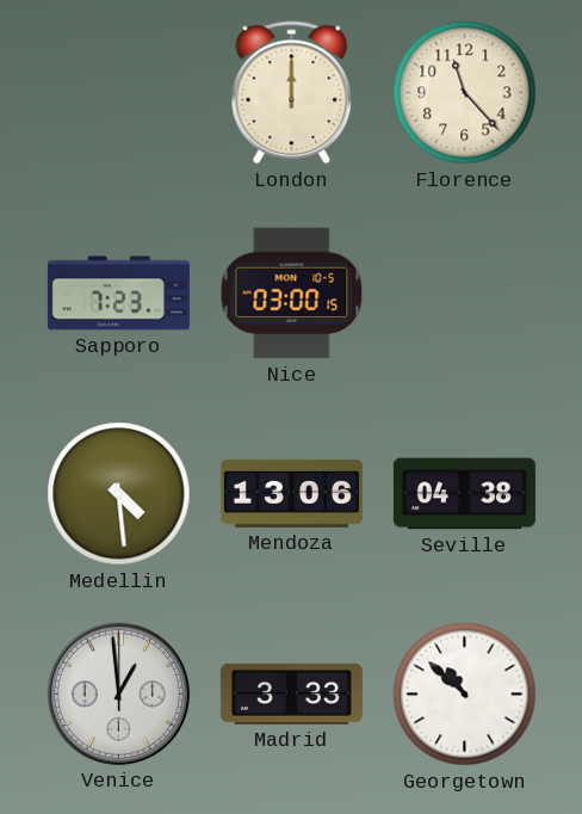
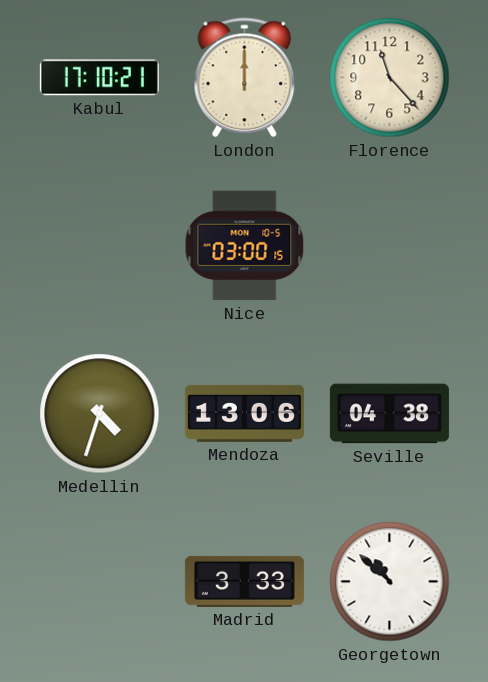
Kabul: none -> 17:10 (99, 78)
Sapporo: 7:23 -> none (118, 294)
Medellin: 4:29 -> 4:33 (100, 414)
Venice: 12:59 -> none (118, 693)
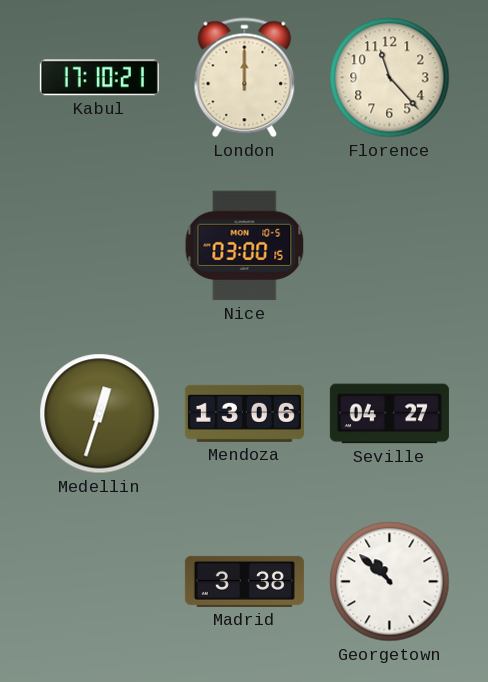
Medellin: 4:33 -> 12:33 (100, 414)
Seville: 04:38 -> 04:27 (389, 414)
Madrid: 3:33 -> 3:38 (244, 581)
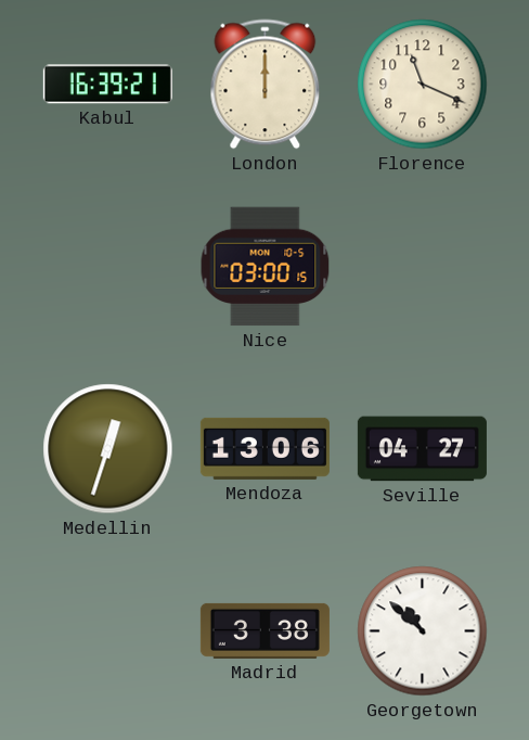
Kabul: 17:10 -> 16:39 (107, 85)
Florence: 11:23 -> 11:19 (423, 85)
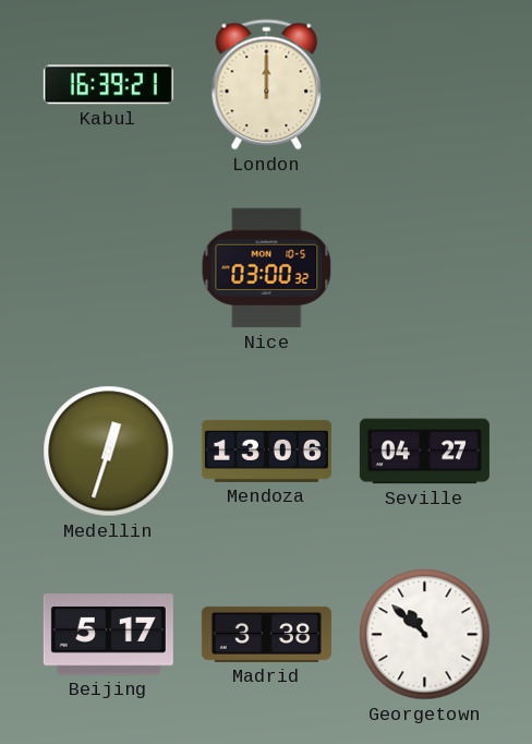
Florence: 11:19 -> none (423, 85)
Nice: 03:00:15 -> 03:00:32 (267, 268)
Beijing: none -> 5:17 (108, 635)
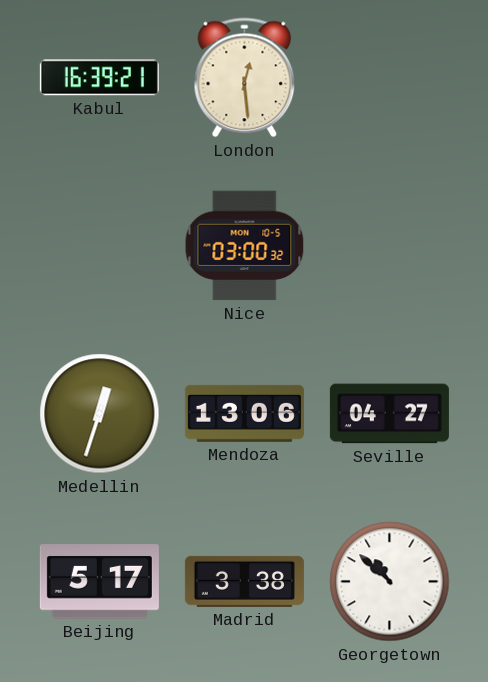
London: 12:00 -> 12:29 (245, 78)
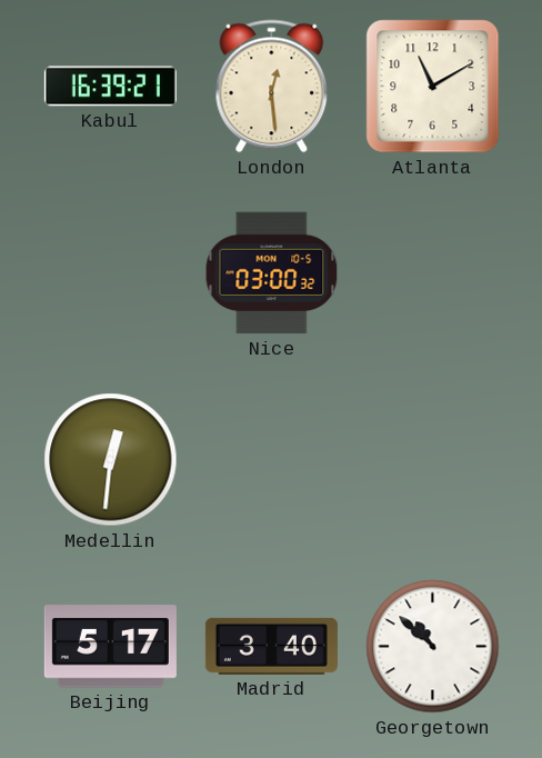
Atlanta: none -> 11:10 (433, 87)
Medellin: 12:33 -> 12:31 (111, 460)
Mendoza: 13:06 -> none (244, 413)
Seville: 04:27 -> none (389, 414)
Madrid: 3:38 -> 3:40 (271, 646)
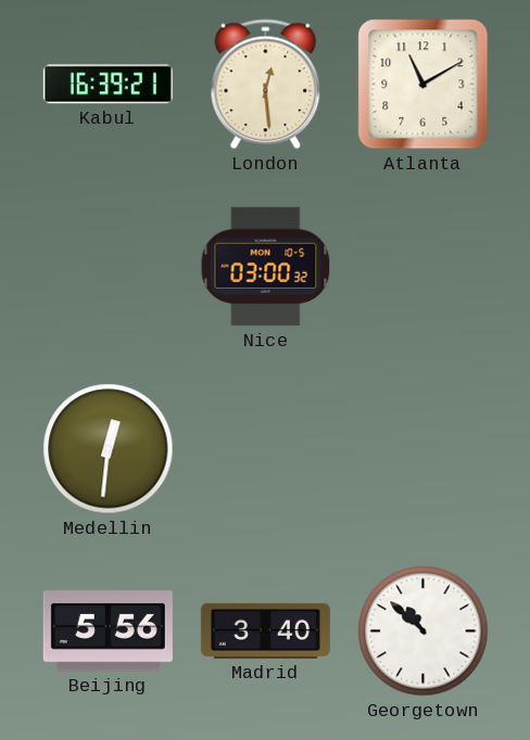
Beijing: 5:17 -> 5:56 (108, 631)
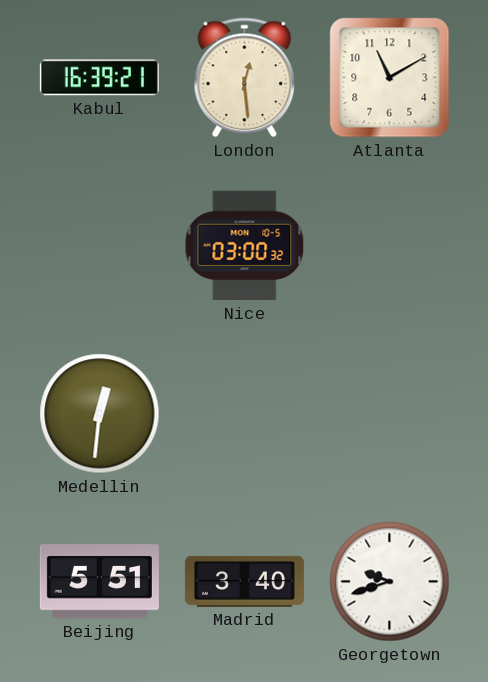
Beijing: 5:56 -> 5:51 (99, 582)
Georgetown: 10:52 -> 9:42 (390, 582)
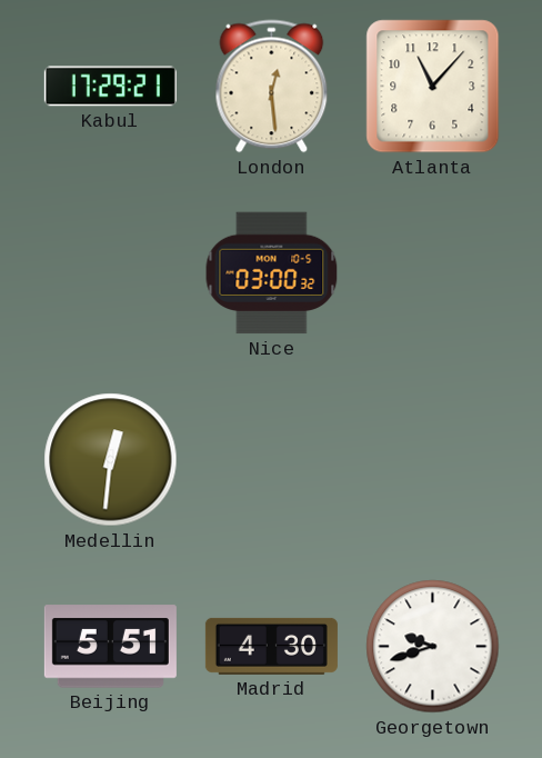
Kabul: 16:39 -> 17:29 (110, 87)
Atlanta: 11:10 -> 11:07 (433, 87)
Madrid: 3:40 -> 4:30 (271, 646)
